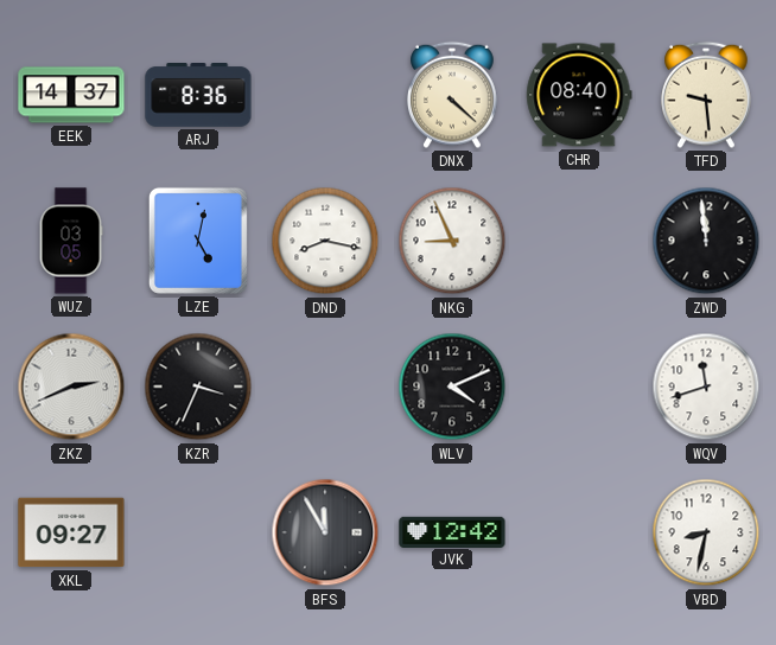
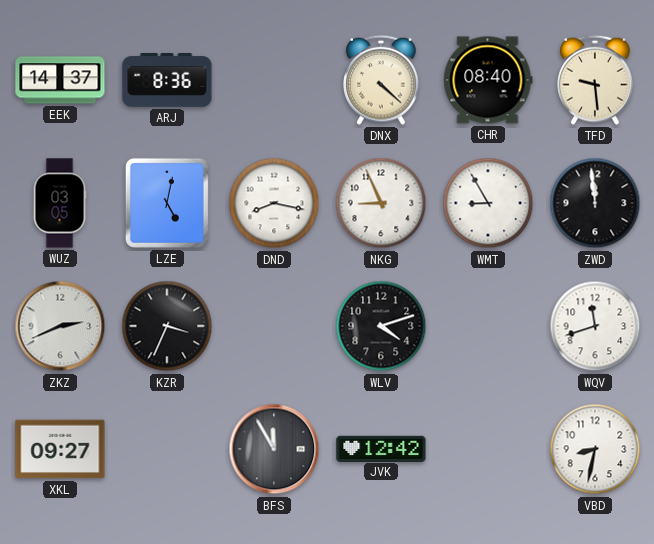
WMT: none -> 8:55 (488, 203)
WLV: 4:11 -> 4:12 (381, 326)
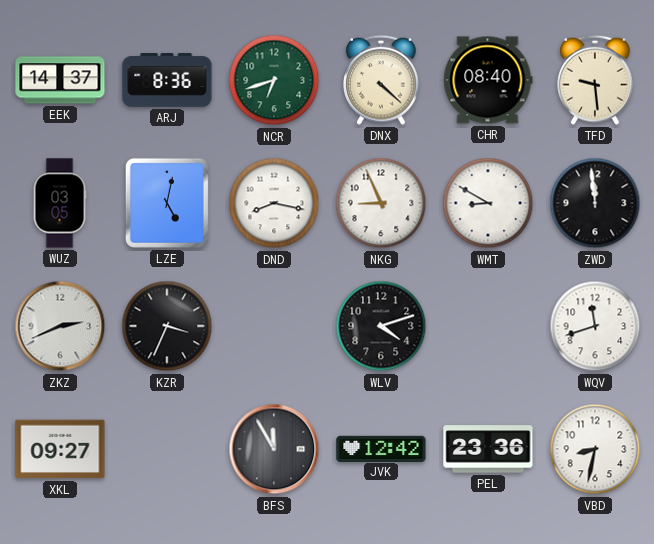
NCR: none -> 6:42 (274, 80)
WMT: 8:55 -> 8:50 (488, 203)
PEL: none -> 23:36 (488, 449)
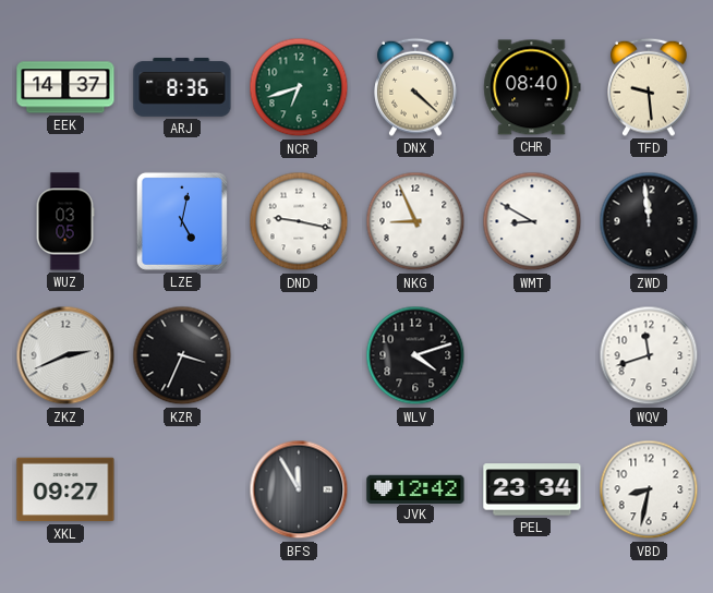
DND: 8:17 -> 9:17 (299, 221)
PEL: 23:36 -> 23:34 (532, 489)
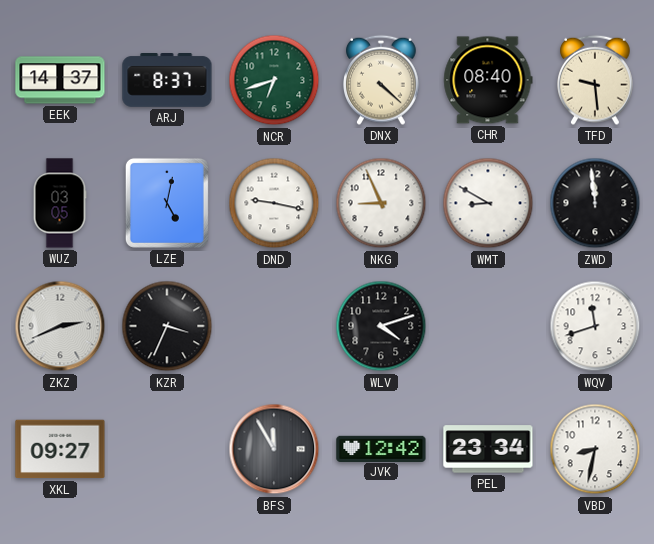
ARJ: 8:36 -> 8:37 (167, 81)
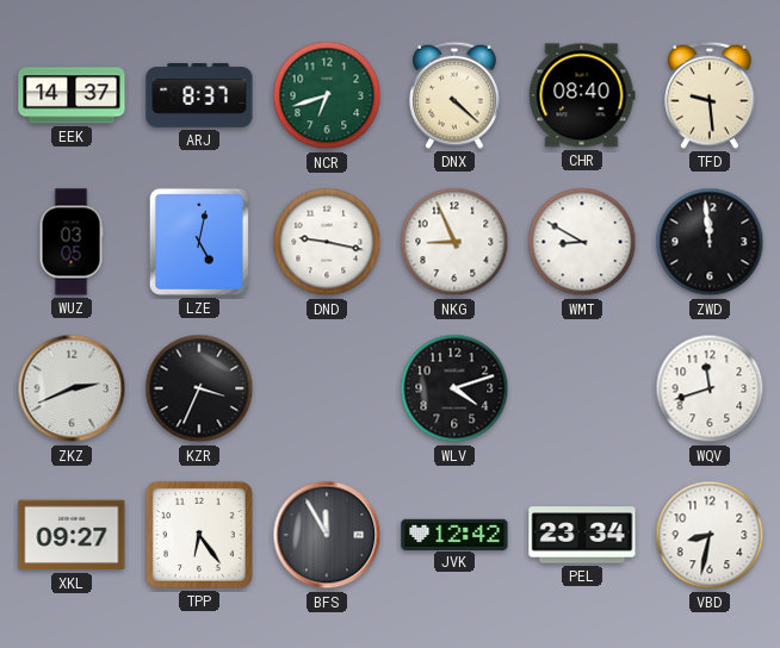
TPP: none -> 6:24 (199, 535)
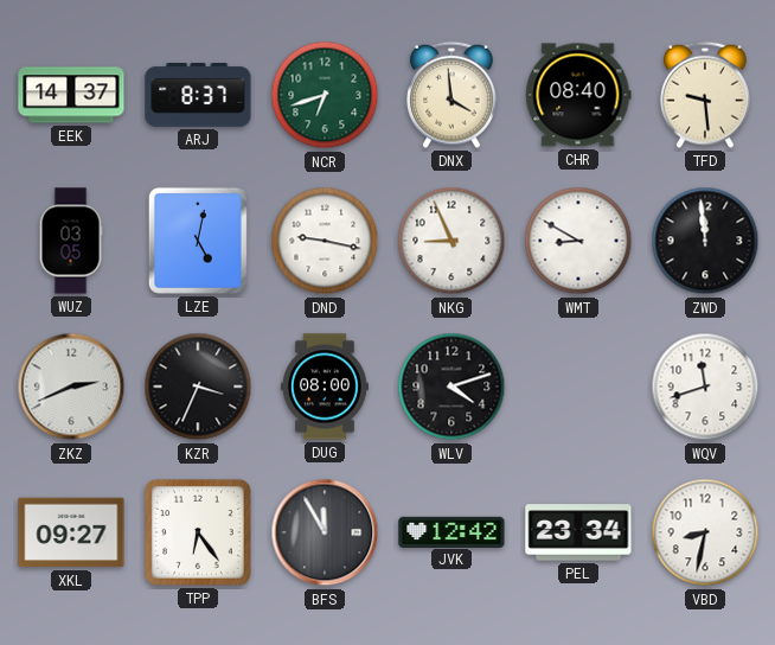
DNX: 4:22 -> 3:59 (453, 95)
DUG: none -> 08:00 (325, 387)
